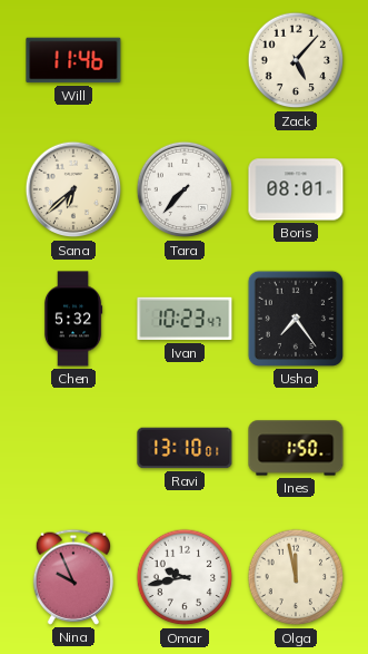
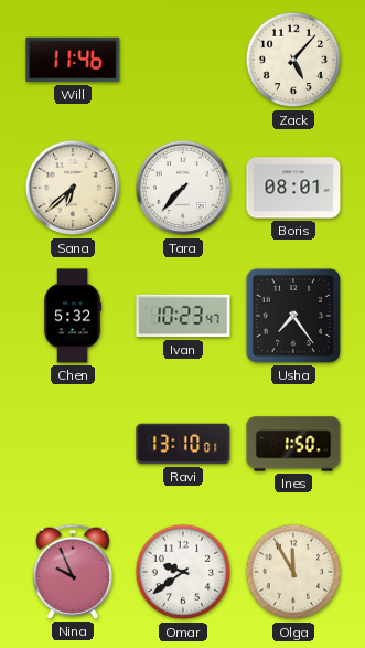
Omar: 9:43 -> 9:39 (183, 572)
Olga: 11:58 -> 11:55 (293, 572)
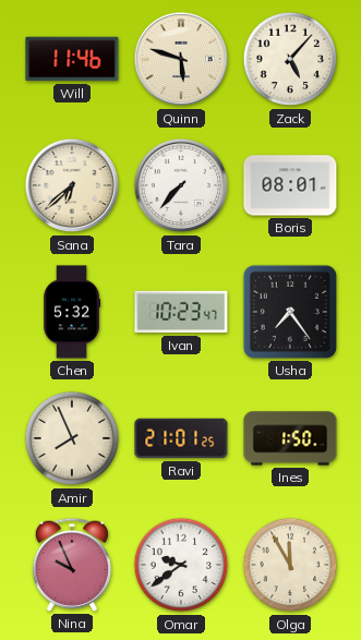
Quinn: none -> 5:48 (181, 59)
Amir: none -> 7:56 (72, 438)
Ravi: 13:10 -> 21:01 (181, 438)
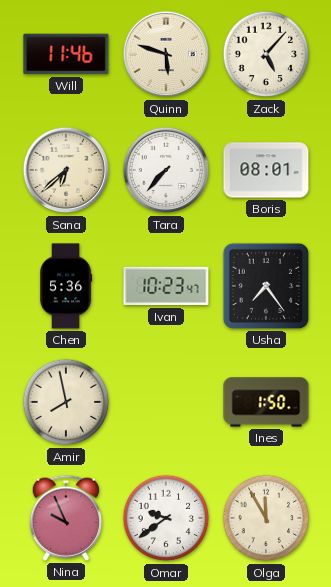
Chen: 5:32 -> 5:36 (66, 286)
Amir: 7:56 -> 7:58 (66, 402)
Ravi: 21:01 -> none (181, 438)
